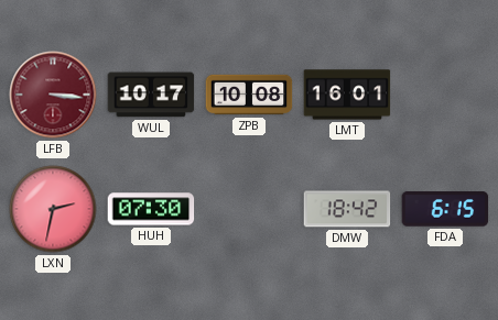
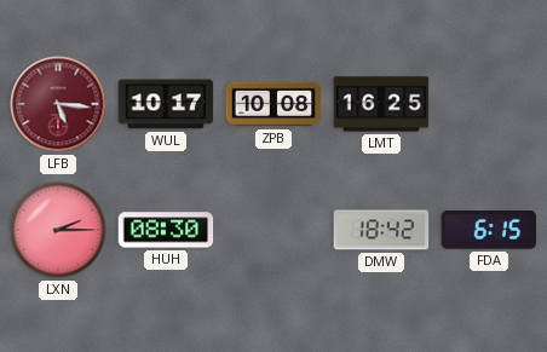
LFB: 3:16 -> 5:16 (58, 104)
LMT: 16:01 -> 16:25 (381, 104)
LXN: 2:32 -> 2:15 (58, 230)
HUH: 07:30 -> 08:30 (166, 230)
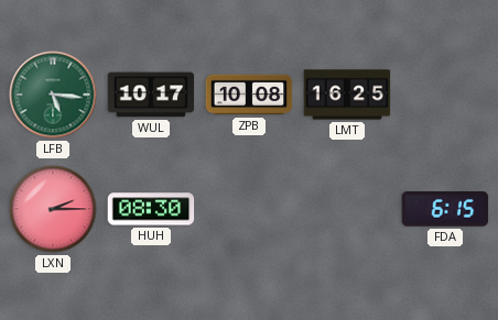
LFB dial: burgundy -> green (53, 95)
DMW: 18:42 -> none (381, 230)
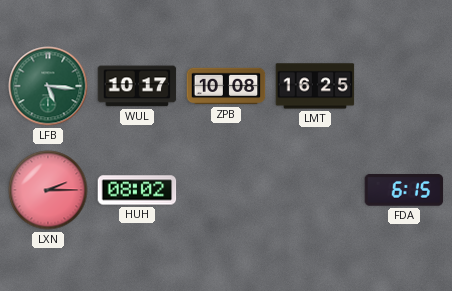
HUH: 08:30 -> 08:02 (137, 190)
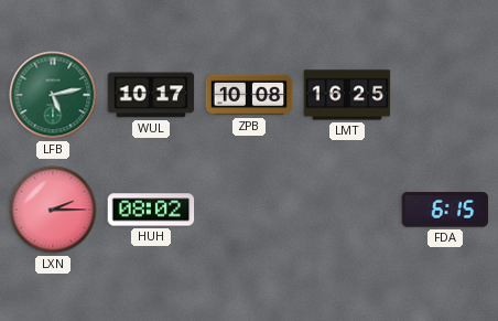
LFB: 5:16 -> 5:13 (53, 95)
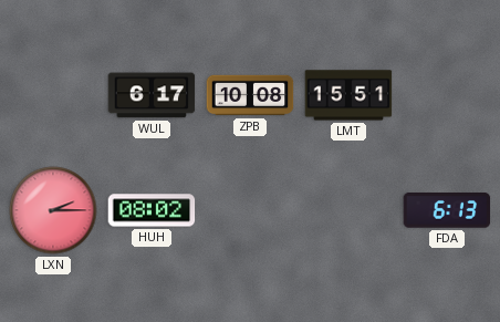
LFB: 5:13 -> none (53, 95)
WUL: 10:17 -> 6:17 (152, 95)
LMT: 16:25 -> 15:51 (348, 95)
FDA: 6:15 -> 6:13 (447, 210)
